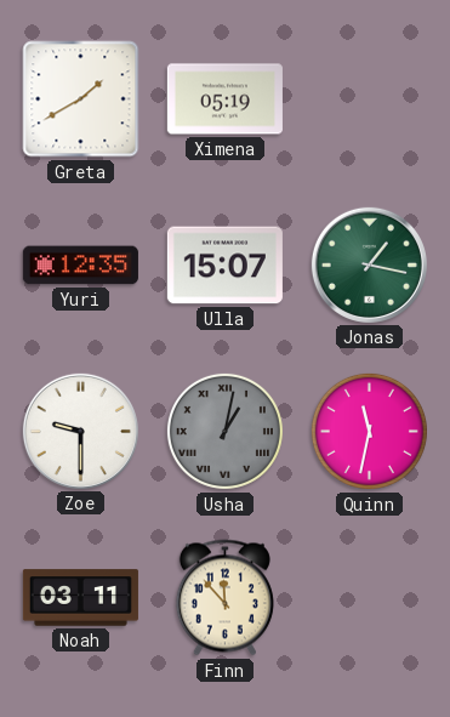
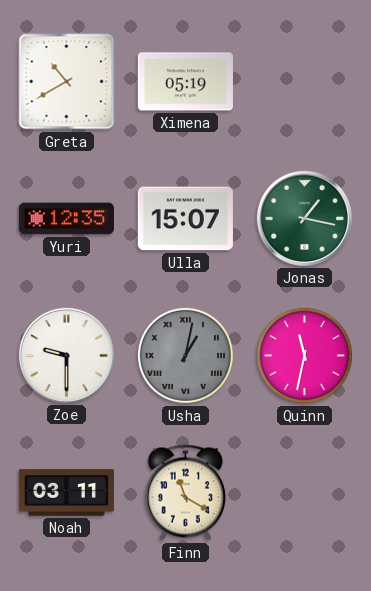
Greta: 1:40 -> 10:40 (67, 82)
Finn: 11:53 -> 11:20 (185, 493)
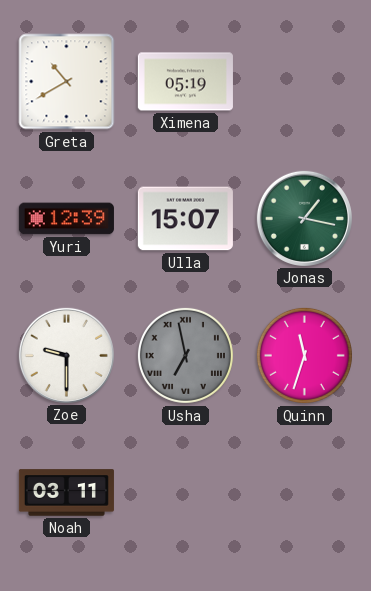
Yuri: 12:35 -> 12:39 (66, 219)
Usha: 1:02 -> 6:58 (185, 355)
Quinn: 11:32 -> 11:33 (304, 355)
Finn: 11:20 -> none (185, 493)
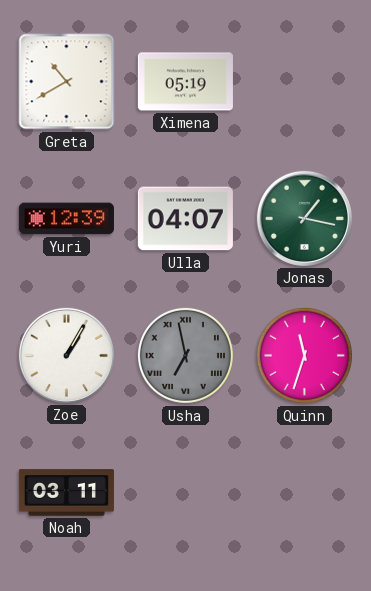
Ulla: 15:07 -> 04:07 (185, 219)
Zoe: 9:30 -> 1:05 (66, 355)
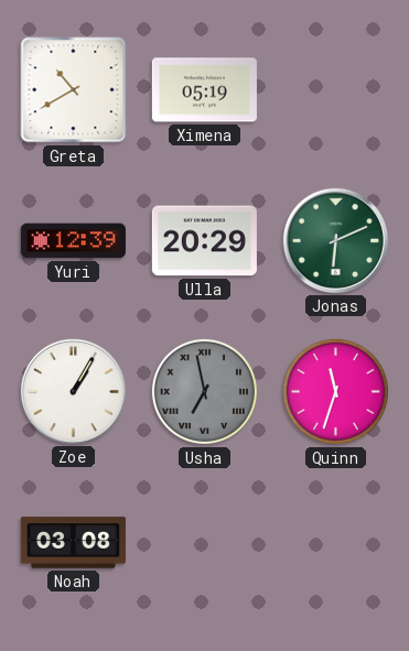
Ulla: 04:07 -> 20:29 (204, 241)
Jonas: 1:17 -> 6:11 (335, 240)
Noah: 03:11 -> 03:08 (73, 543)
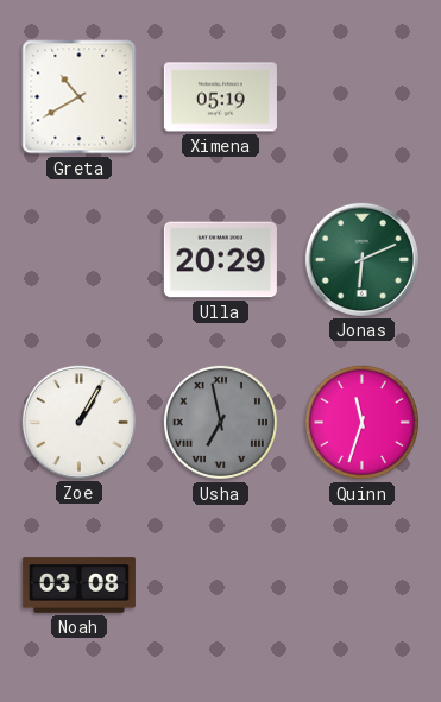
Yuri: 12:39 -> none (73, 241)
